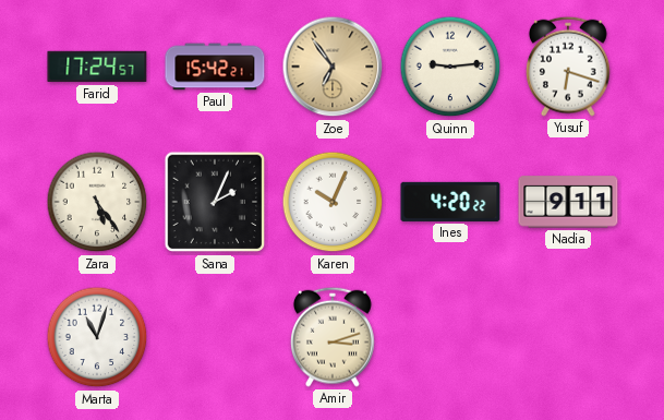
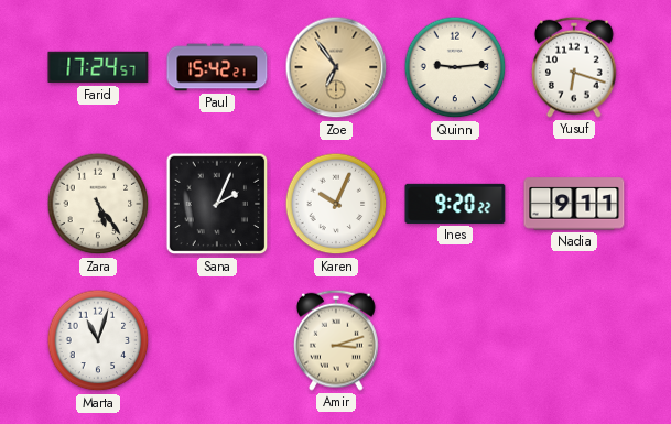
Ines: 4:20 -> 9:20 (455, 204)
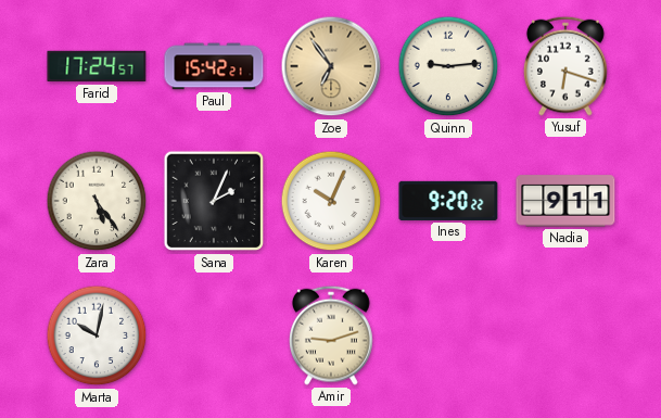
Marta: 11:03 -> 10:02 (97, 335)
Amir: 3:12 -> 9:12 (332, 335)
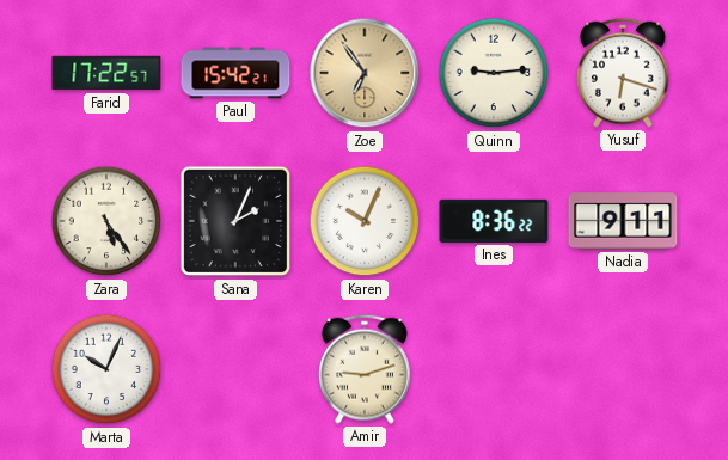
Farid: 17:24 -> 17:22 (106, 73)
Ines: 9:20 -> 8:36 (494, 221)
Marta: 10:02 -> 10:04 (106, 369)
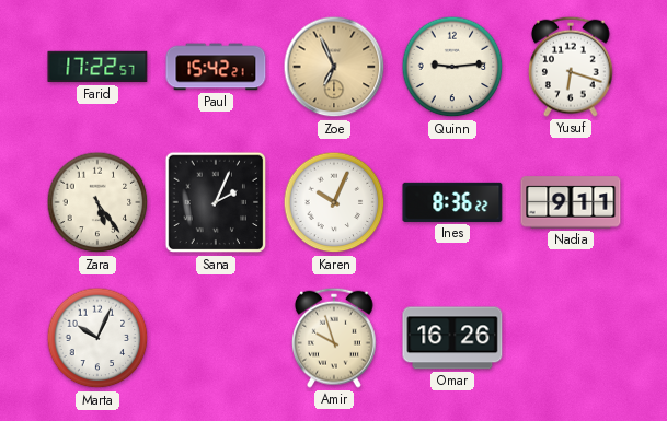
Zoe: 6:54 -> 6:56 (334, 67)
Amir: 9:12 -> 9:57 (335, 338)
Omar: none -> 16:26 (452, 338)
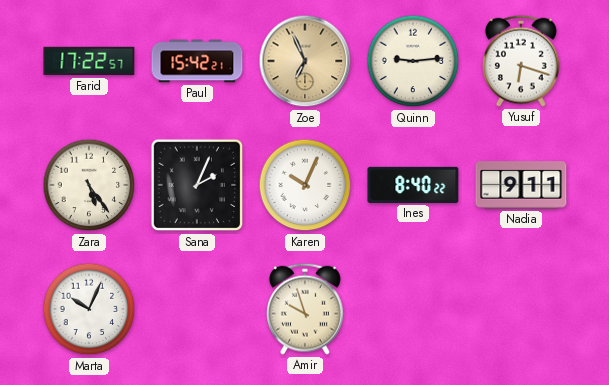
Ines: 8:36 -> 8:40 (413, 185)
Omar: 16:26 -> none (452, 338)
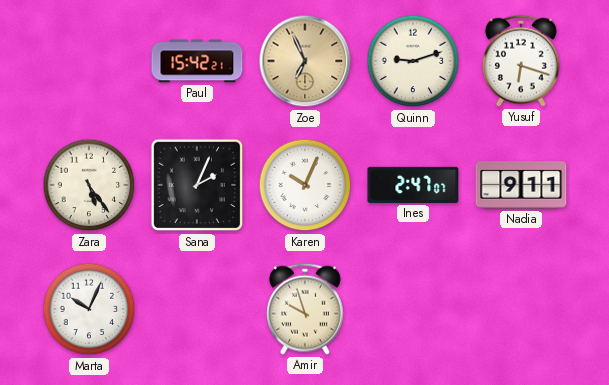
Farid: 17:22 -> none (89, 61)
Quinn: 9:14 -> 9:12 (413, 61)
Ines: 8:40 -> 2:47 (413, 185)
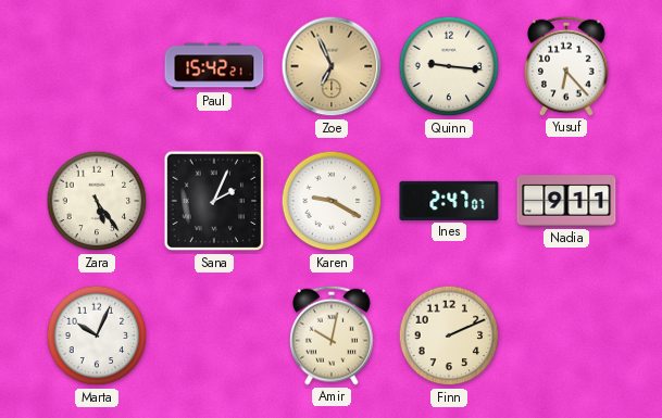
Quinn: 9:12 -> 9:16 (449, 66)
Yusuf: 6:18 -> 6:23 (567, 66)
Karen: 10:04 -> 9:20 (332, 201)
Amir: 9:57 -> 10:02 (333, 335)
Finn: none -> 2:11 (449, 335)
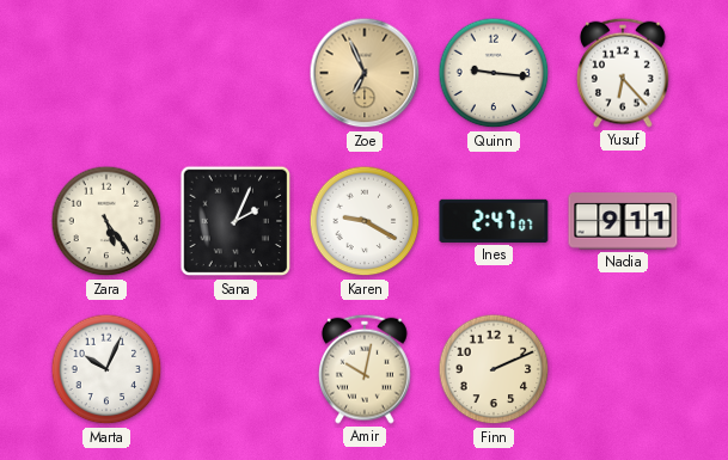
Paul: 15:42 -> none (214, 66)
